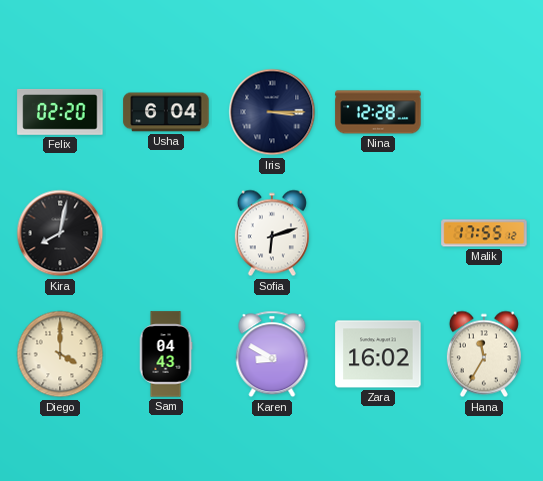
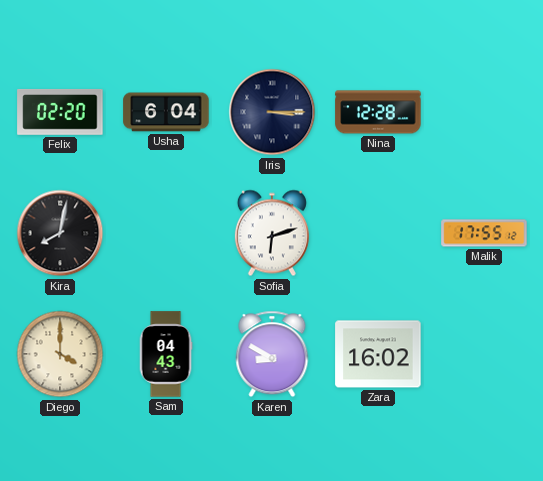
Hana: 11:35 -> none (484, 354)
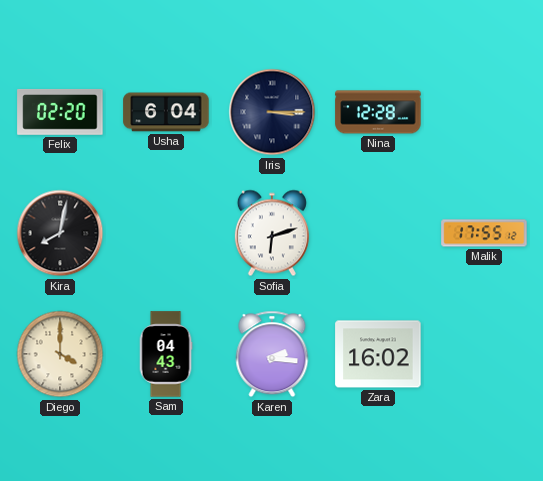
Karen: 8:50 -> 2:16 (272, 354)
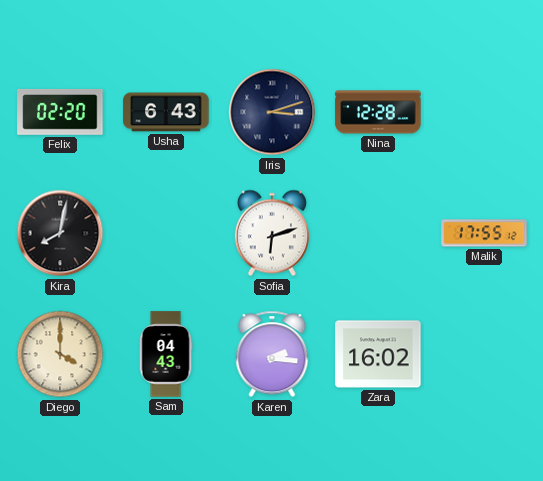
Usha: 6:04 -> 6:43 (166, 112)
Iris: 3:15 -> 3:12 (272, 112)
